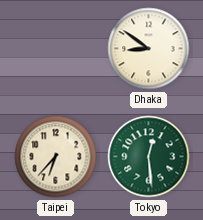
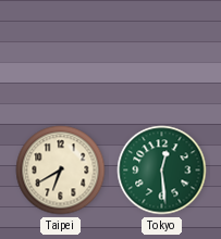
Dhaka: 8:51 -> none (149, 49)
Taipei: 6:37 -> 6:40 (61, 171)
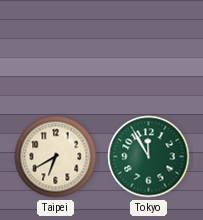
Tokyo: 12:29 -> 11:55 (149, 157)
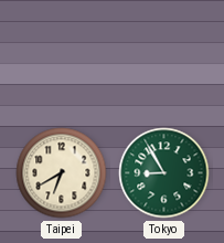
Tokyo: 11:55 -> 8:55 (164, 173)
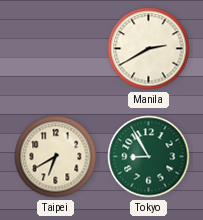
Manila: none -> 2:40 (149, 49)
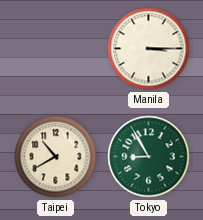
Manila: 2:40 -> 3:15 (149, 49)
Taipei: 6:40 -> 10:40 (56, 157)
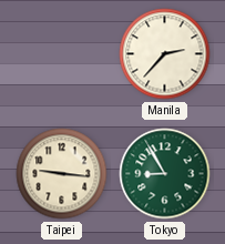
Manila: 3:15 -> 2:37 (165, 54)
Taipei: 10:40 -> 9:16 (62, 174)
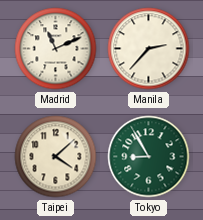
Madrid: none -> 11:11 (56, 49)
Taipei: 9:16 -> 4:08 (56, 157)
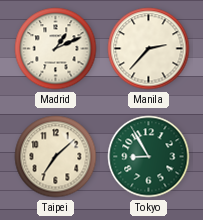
Madrid: 11:11 -> 1:11 (56, 49)
Taipei: 4:08 -> 7:08 (56, 157)
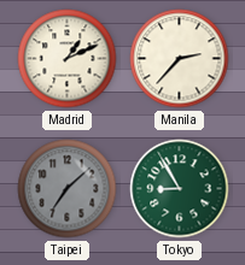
Taipei dial: cream -> grey (68, 189)
